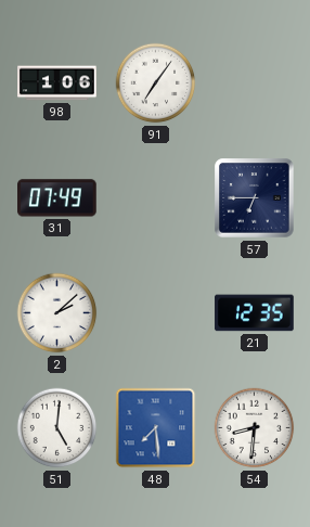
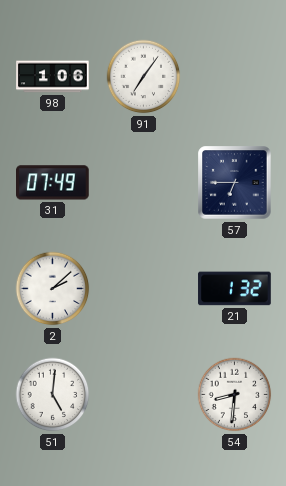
21: 12:35 -> 1:32 (235, 289)
48: 7:29 -> none (156, 428)
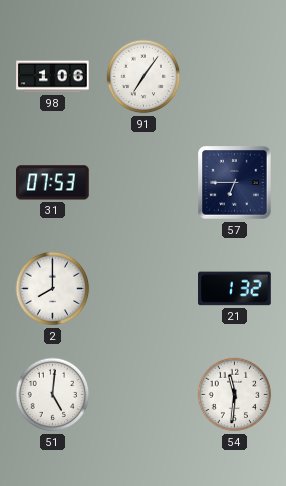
31: 07:49 -> 07:53 (53, 183)
2: 2:08 -> 8:00 (53, 289)
54: 8:31 -> 11:31 (235, 395)
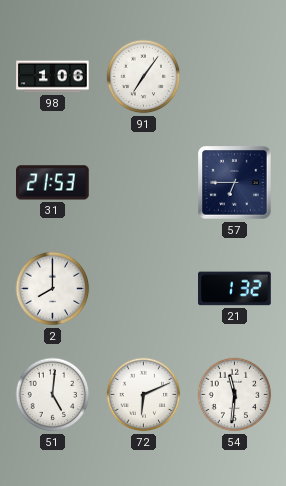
31: 07:53 -> 21:53 (53, 183)
72: none -> 6:11 (144, 395)
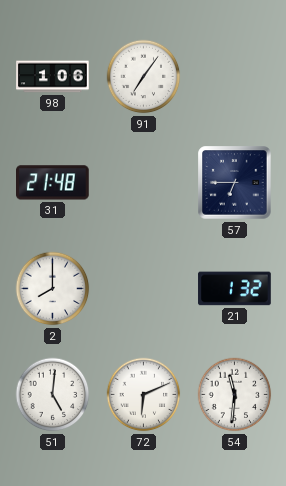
31: 21:53 -> 21:48 (53, 183)
